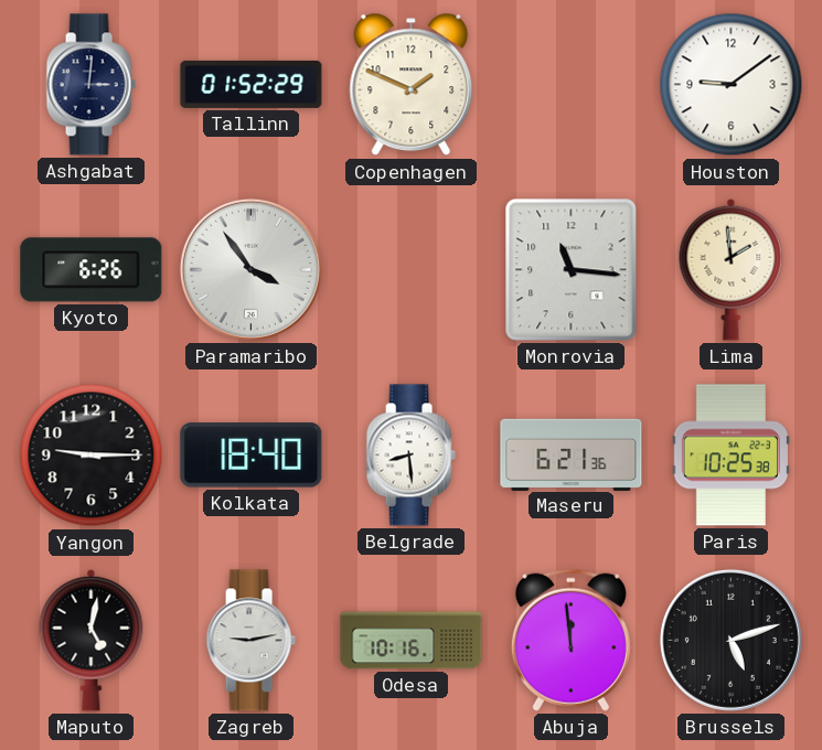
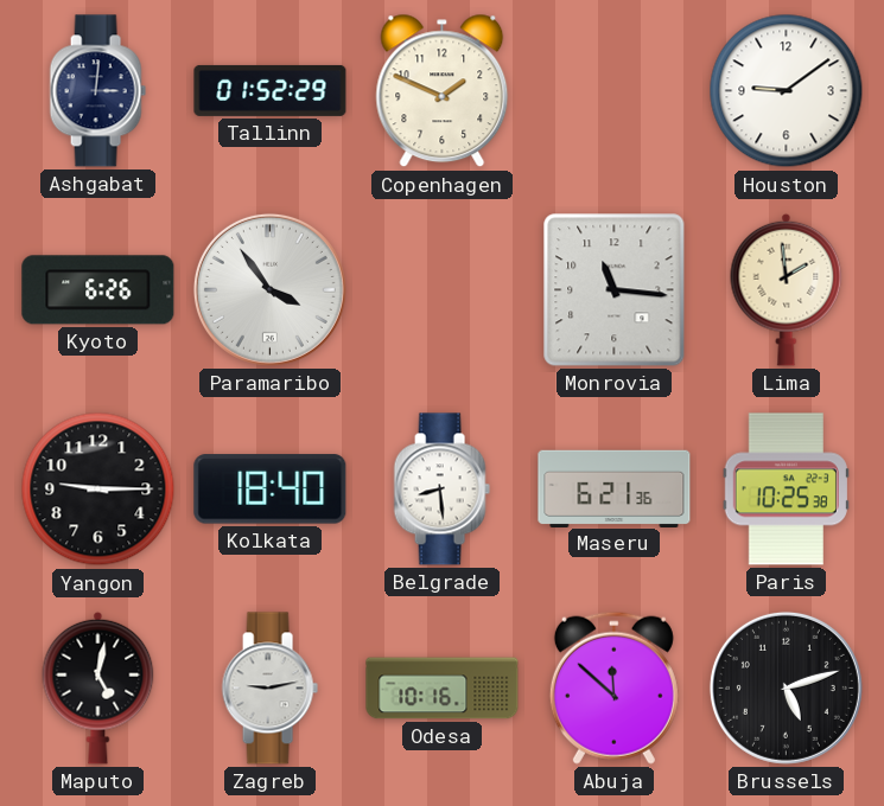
Abuja: 11:59 -> 11:52 (613, 687)
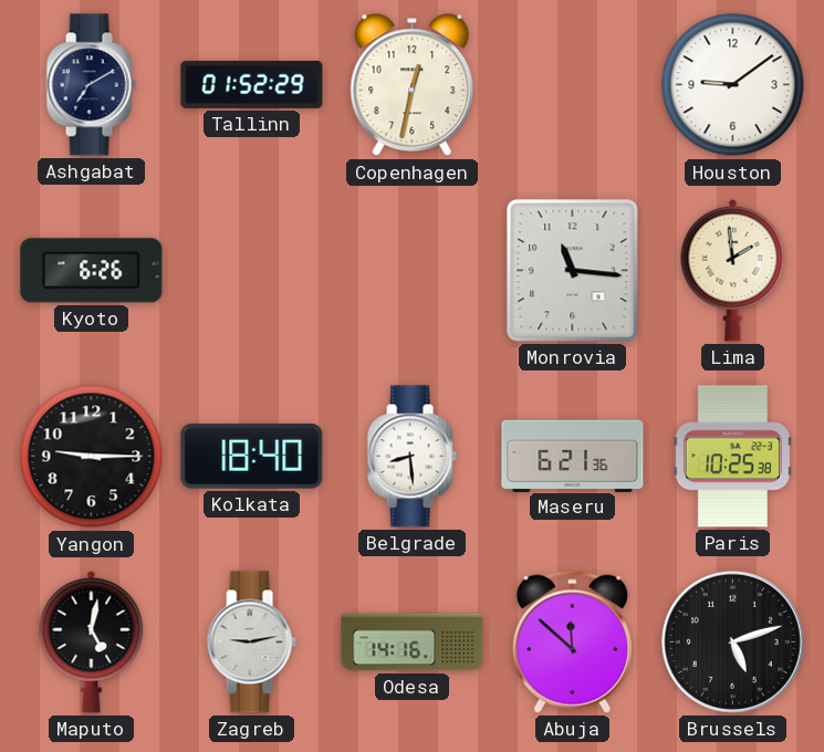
Ashgabat: 3:01 -> 7:10 (91, 85)
Copenhagen: 1:49 -> 12:32 (413, 85)
Paramaribo: 3:54 -> none (269, 289)
Odesa: 10:16 -> 14:16 (413, 643)
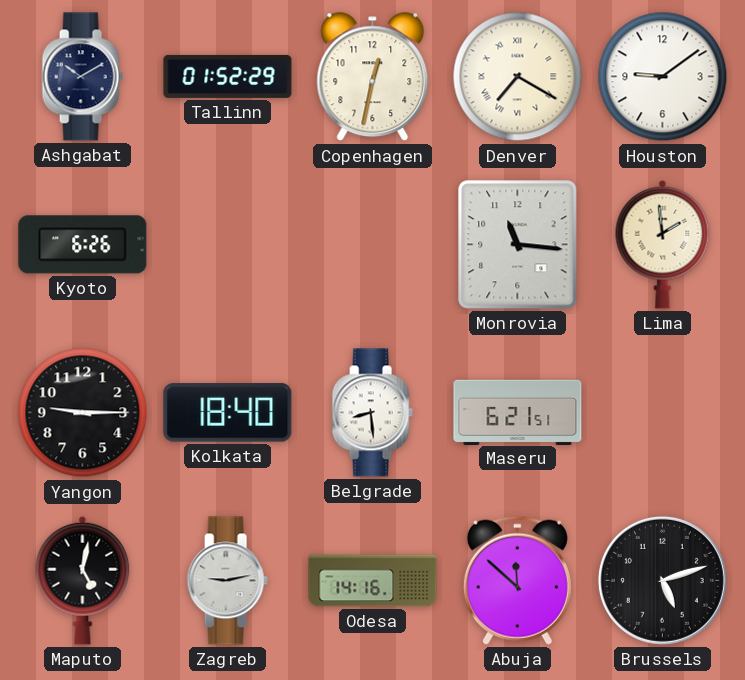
Ashgabat: 7:10 -> 10:10 (82, 77)
Denver: none -> 7:20 (518, 77)
Maseru: 6:21:36 -> 6:21:51 (518, 412)
Paris: 10:25 -> none (732, 457)
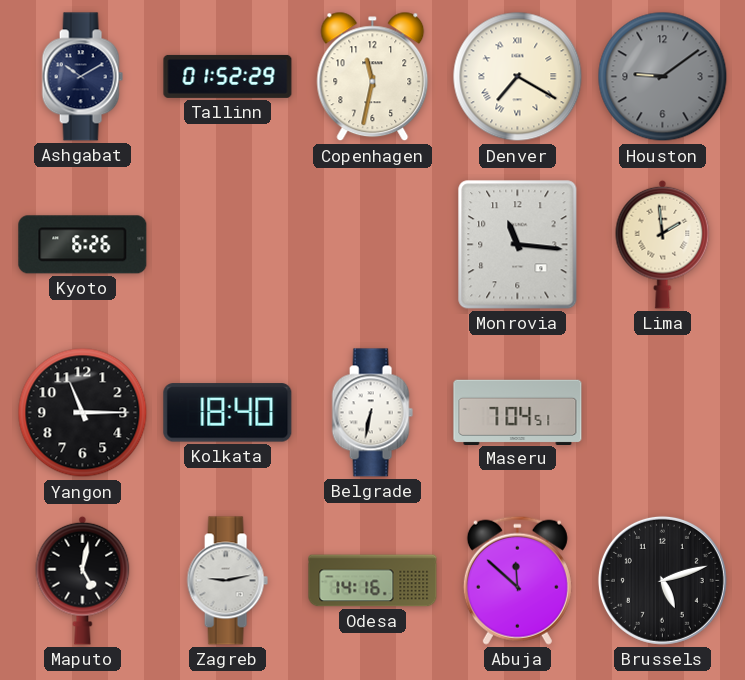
Copenhagen: 12:32 -> 11:32 (373, 77)
Houston dial: white -> grey (663, 77)
Yangon: 9:15 -> 11:15 (83, 413)
Belgrade: 8:29 -> 6:32 (372, 413)
Maseru: 6:21 -> 7:04 (518, 412)
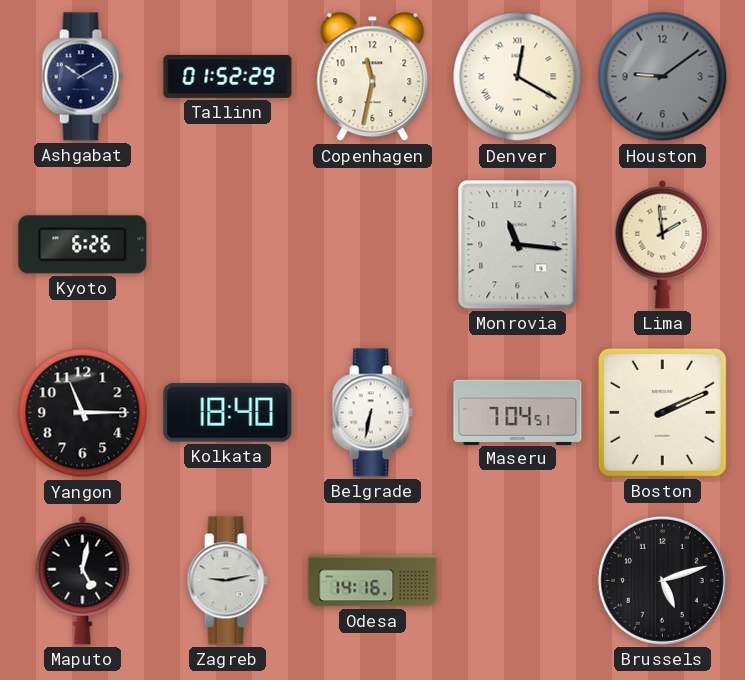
Denver: 7:20 -> 12:20 (518, 77)
Boston: none -> 2:11 (662, 412)
Abuja: 11:52 -> none (517, 580)
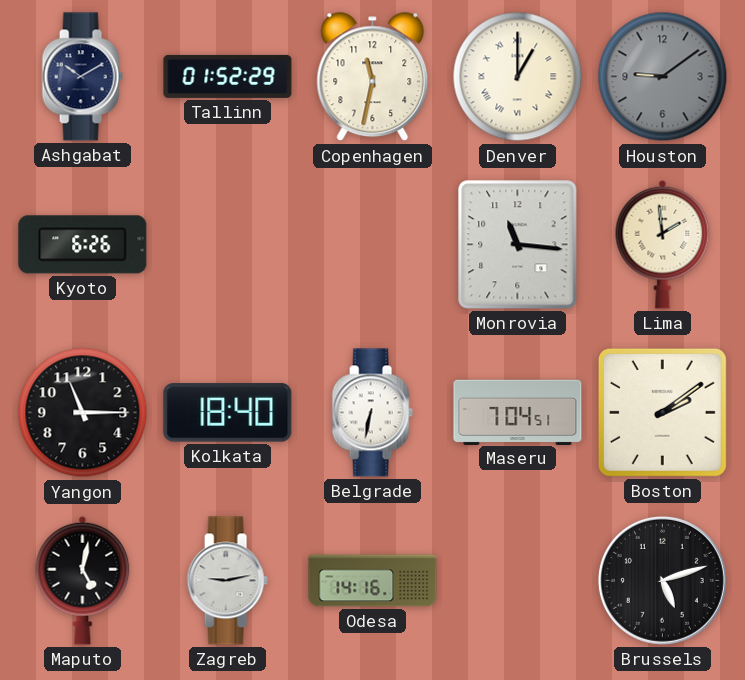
Denver: 12:20 -> 1:00 (518, 77)
Boston: 2:11 -> 2:09 (662, 412)
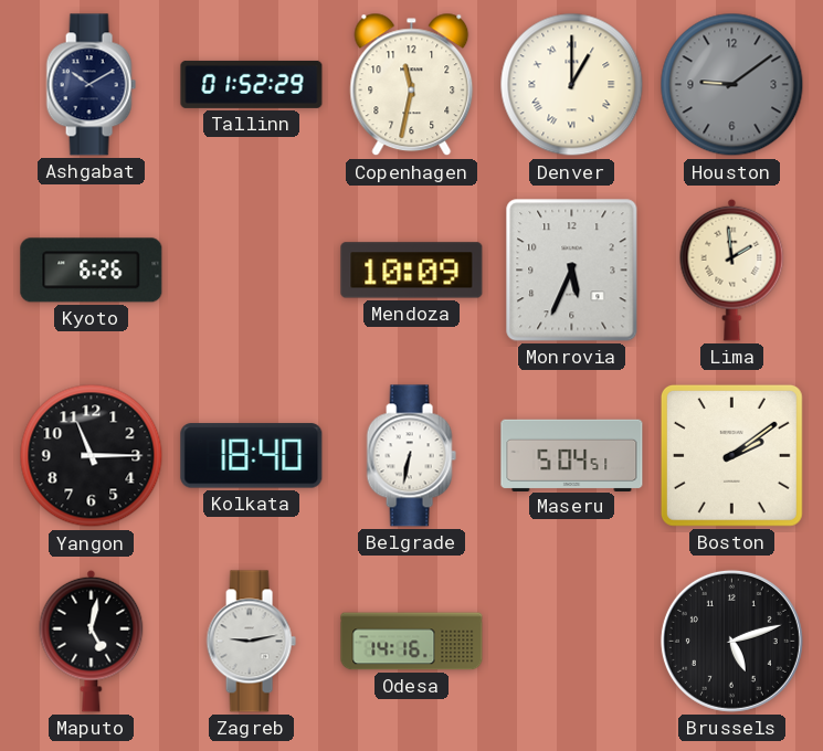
Mendoza: none -> 10:09 (412, 271)
Monrovia: 11:16 -> 5:34 (572, 271)
Maseru: 7:04 -> 5:04 (572, 455)
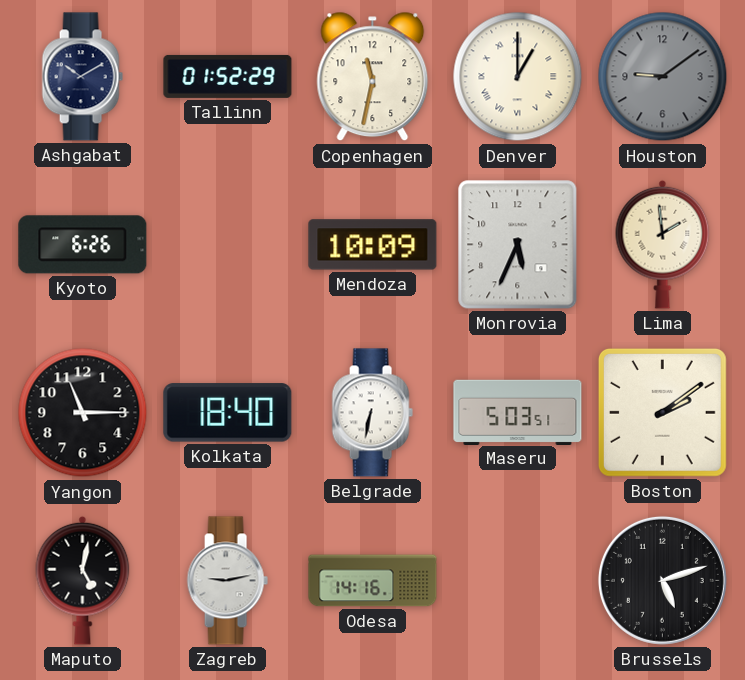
Maseru: 5:04 -> 5:03 (518, 412)
